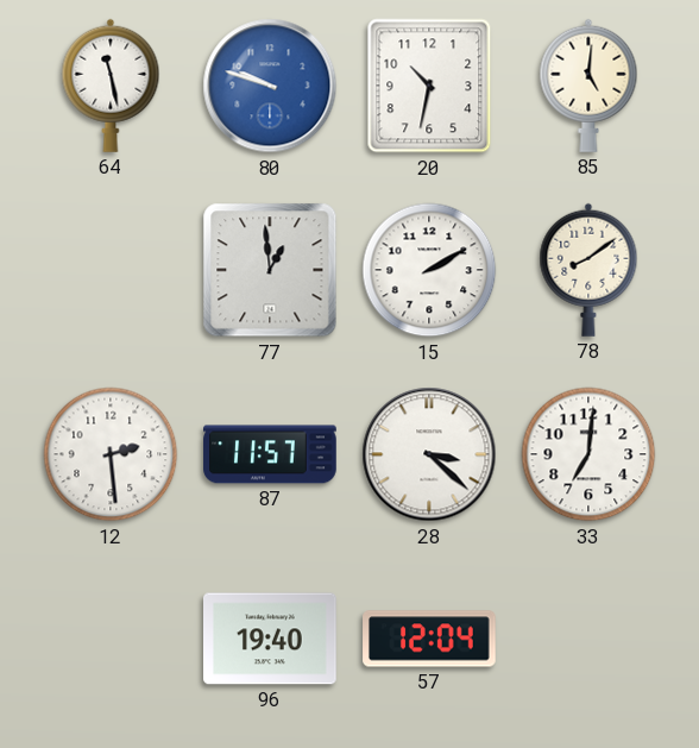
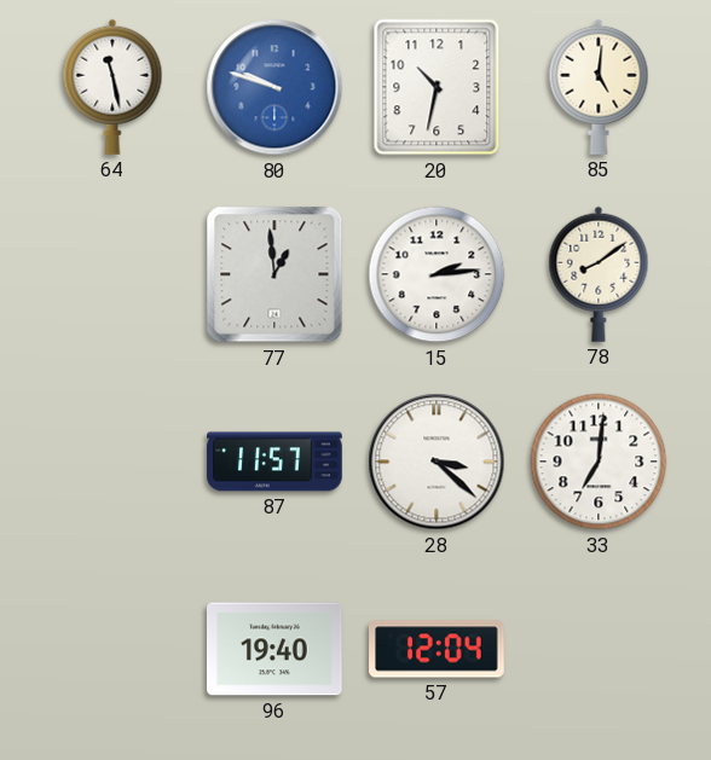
15: 2:10 -> 2:14 (437, 274)
12: 2:29 -> none (111, 454)
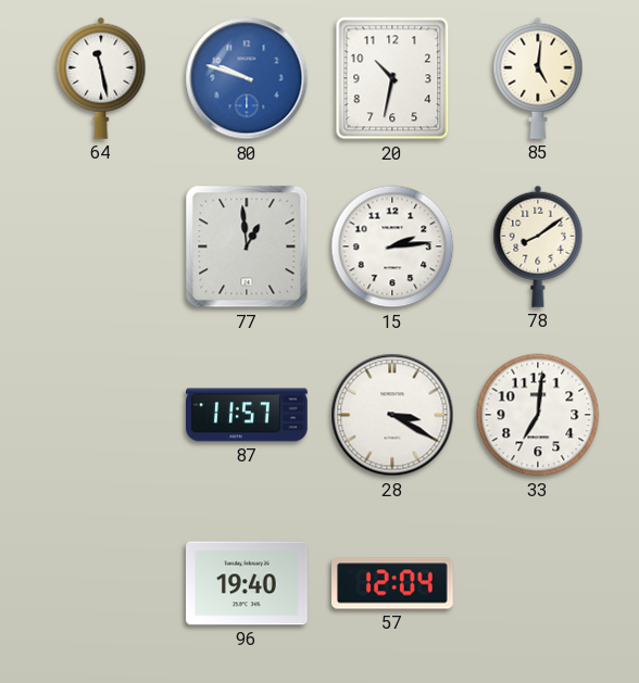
28: 3:22 -> 3:20 (392, 415)
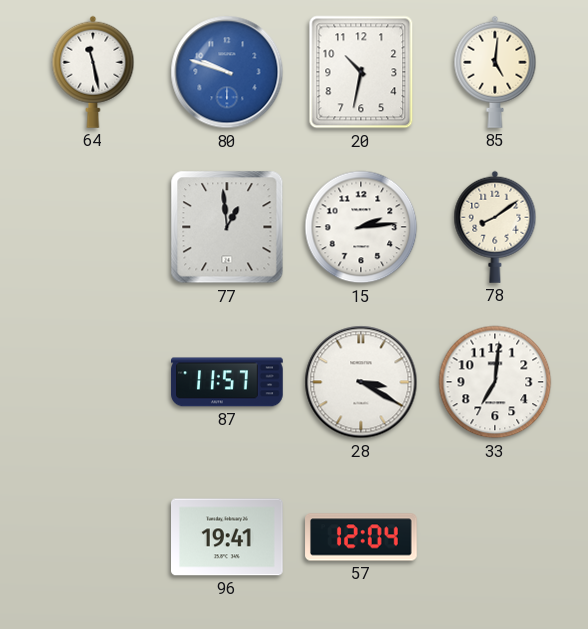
96: 19:40 -> 19:41 (227, 537)
